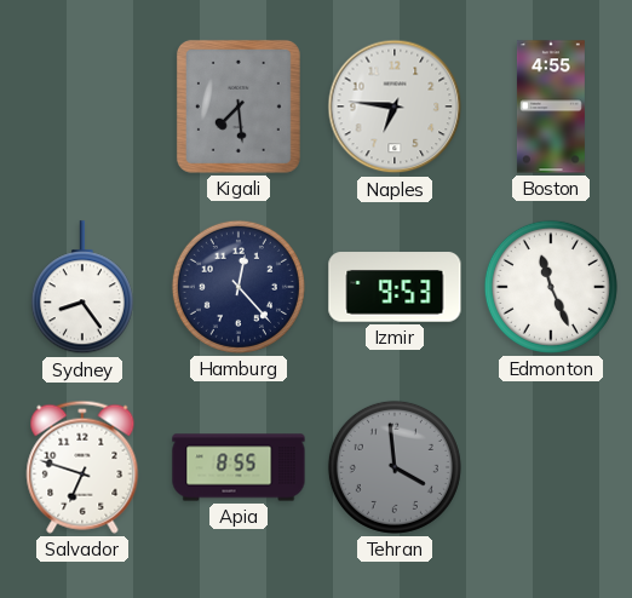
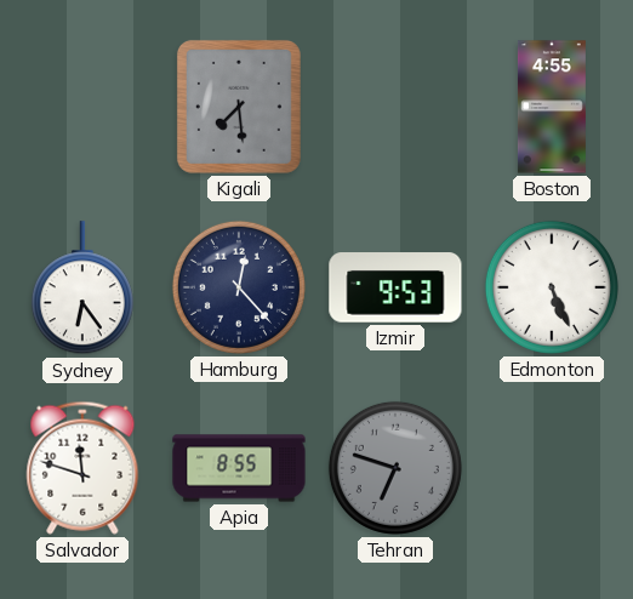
Naples: 6:46 -> none (395, 107)
Sydney: 8:24 -> 6:24 (82, 289)
Edmonton: 11:26 -> 5:26 (552, 287)
Salvador: 6:48 -> 11:48 (82, 468)
Tehran: 3:59 -> 6:48 (395, 468)
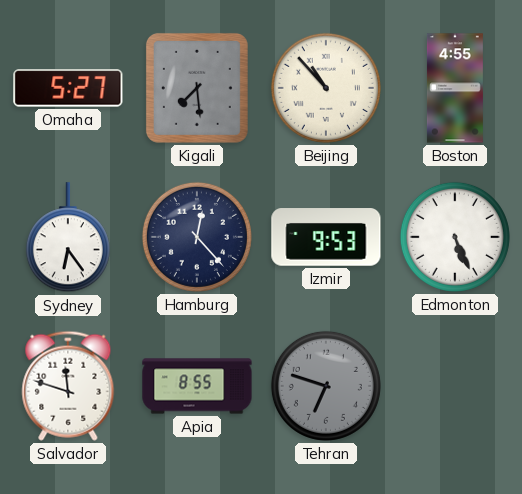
Omaha: none -> 5:27 (68, 88)
Beijing: none -> 10:53 (326, 88)
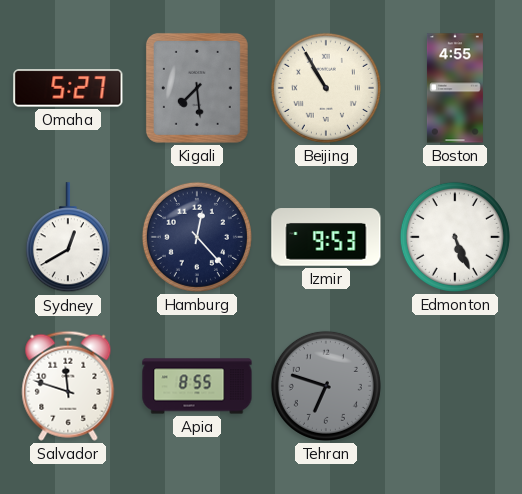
Beijing: 10:53 -> 10:55 (326, 88)
Sydney: 6:24 -> 12:40 (68, 238)
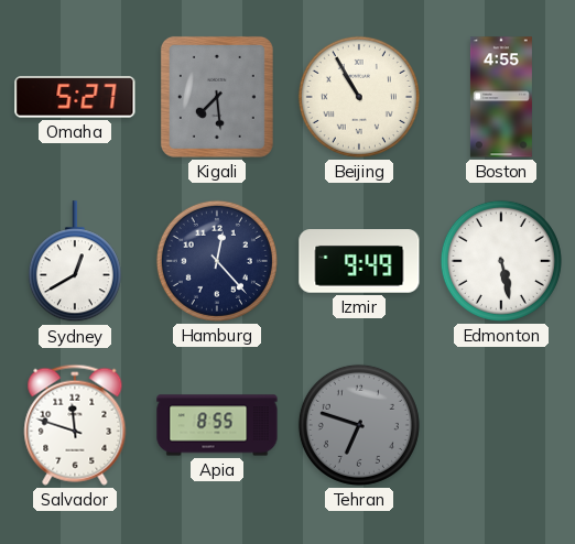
Izmir: 9:53 -> 9:49 (359, 261)
Edmonton: 5:26 -> 5:28 (501, 261)
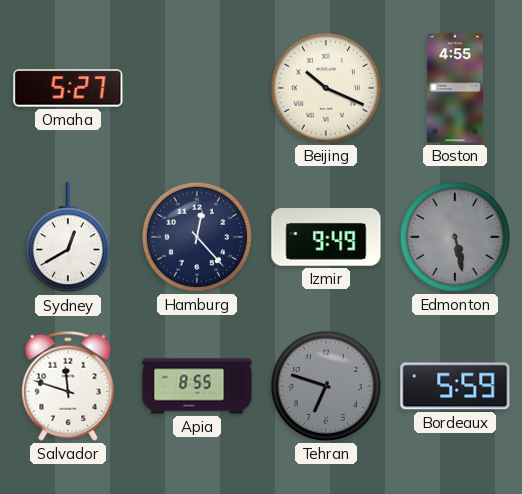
Kigali: 7:29 -> none (217, 97)
Beijing: 10:55 -> 10:19 (326, 88)
Edmonton dial: white -> grey (455, 237)
Bordeaux: none -> 5:59 (455, 386)
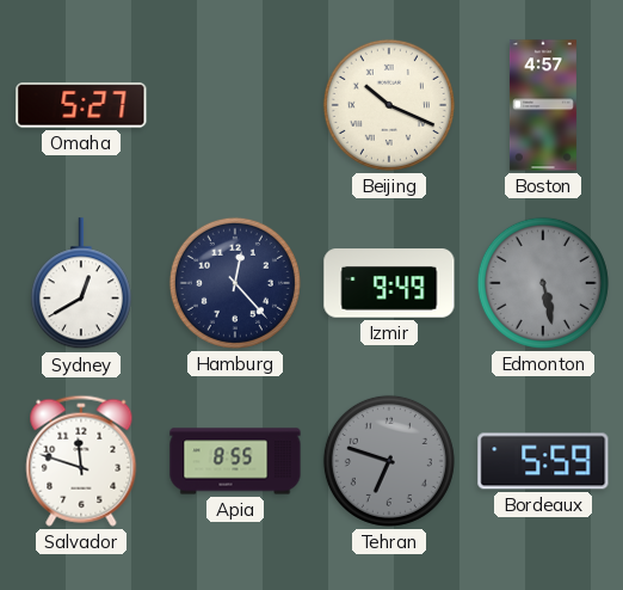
Boston: 4:55 -> 4:57 (543, 105)
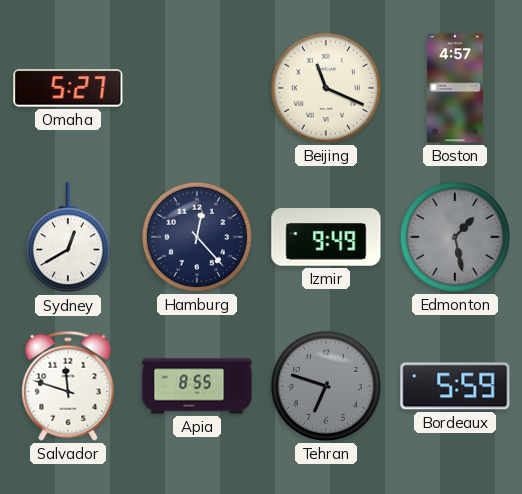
Beijing: 10:19 -> 11:19 (326, 88)
Edmonton: 5:28 -> 1:28 (455, 237)
